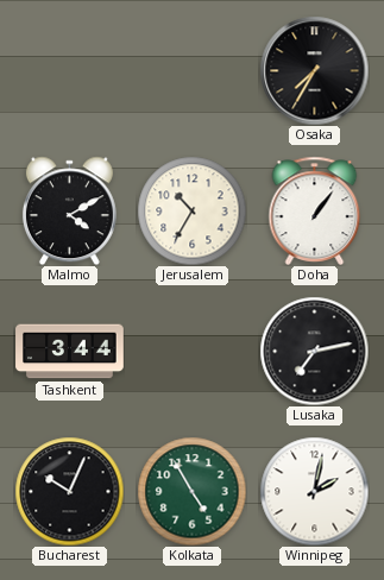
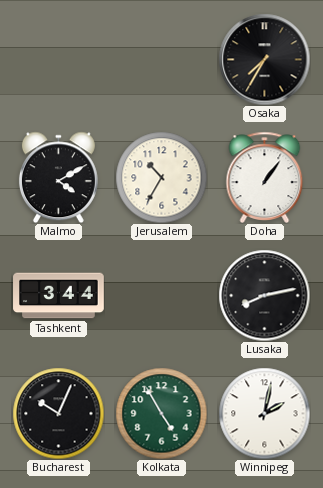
Lusaka: 7:13 -> 8:13 (264, 295)
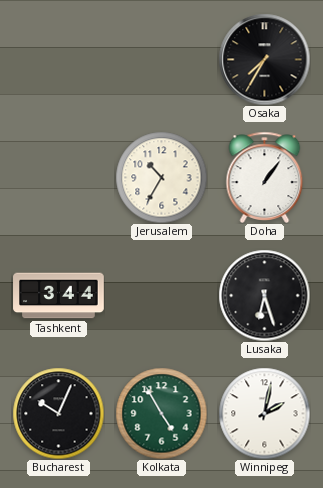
Malmo: 4:10 -> none (58, 177)
Lusaka: 8:13 -> 6:27 (264, 295)
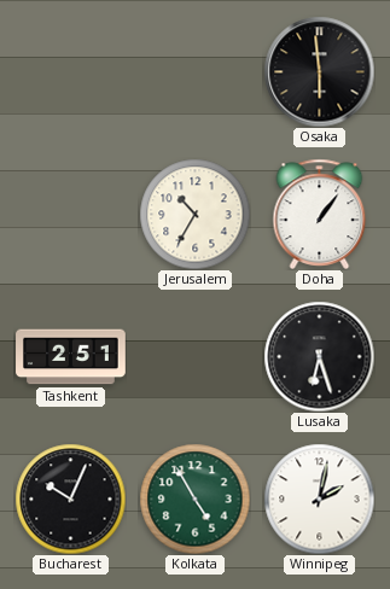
Osaka: 7:35 -> 5:59 (319, 71)
Tashkent: 3:44 -> 2:51 (71, 357)
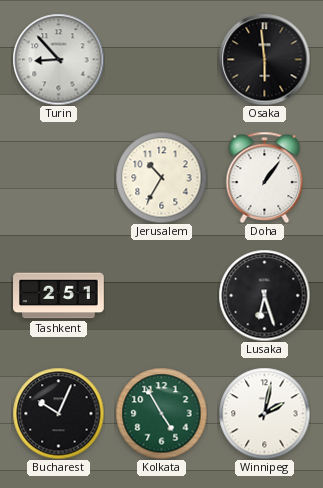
Turin: none -> 8:53 (58, 59)
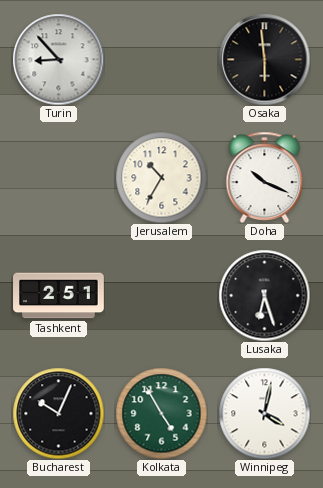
Doha: 1:06 -> 10:19 (265, 177)
Winnipeg: 2:02 -> 4:02 (264, 413)
